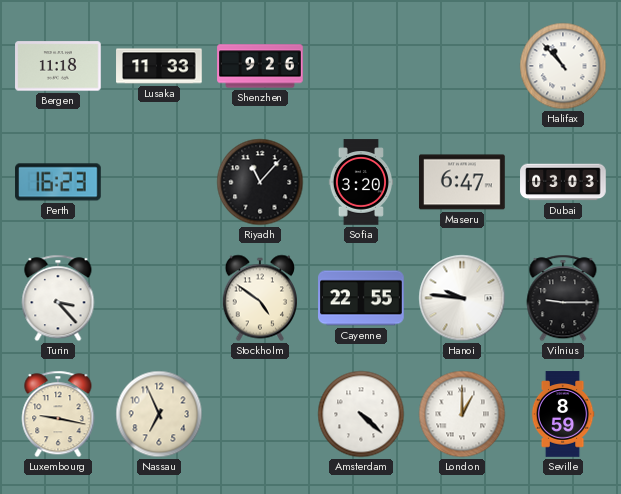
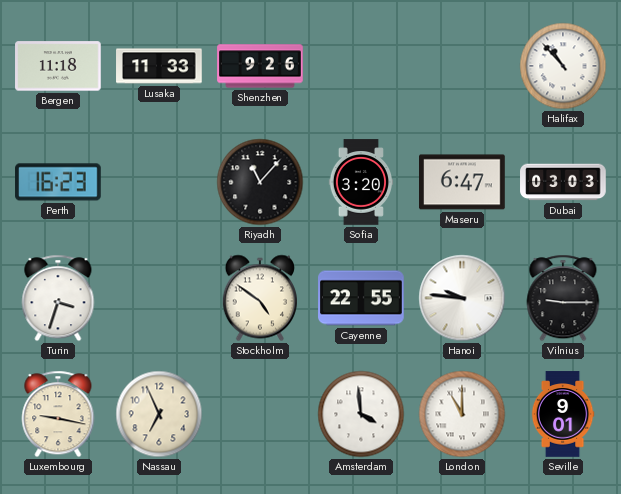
Turin: 3:23 -> 3:33 (58, 298)
Amsterdam: 4:22 -> 3:59 (361, 414)
London: 1:00 -> 11:00 (462, 414)
Seville: 8:59 -> 9:01 (563, 414)
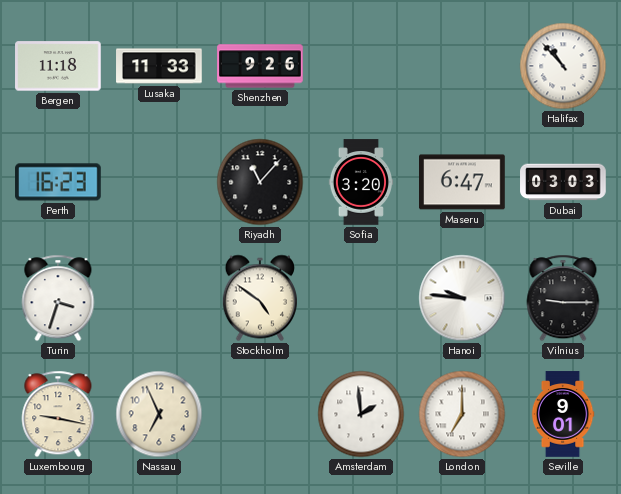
Cayenne: 22:55 -> none (361, 298)
Amsterdam: 3:59 -> 1:59 (361, 414)
London: 11:00 -> 7:00 (462, 414)
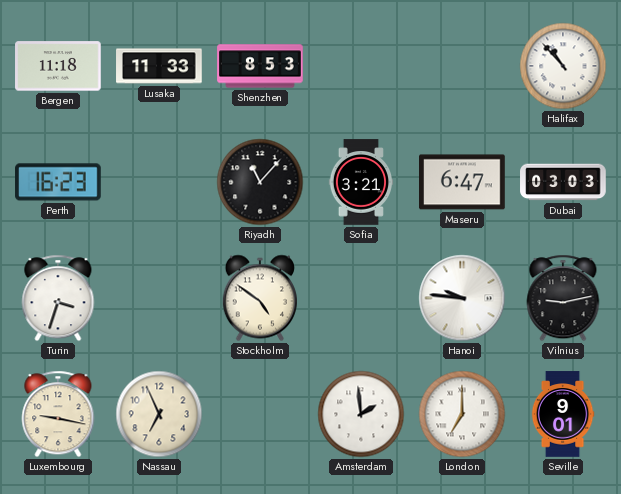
Shenzhen: 9:26 -> 8:53 (260, 66)
Sofia: 3:20 -> 3:21 (360, 182)
Vilnius: 9:15 -> 9:13 (563, 298)
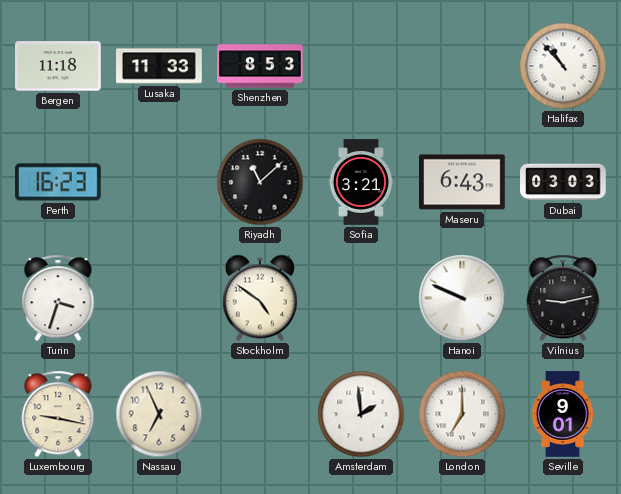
Riyadh: 11:07 -> 11:08 (260, 182)
Maseru: 6:47 -> 6:43 (463, 182)
Hanoi: 9:46 -> 9:49 (462, 298)
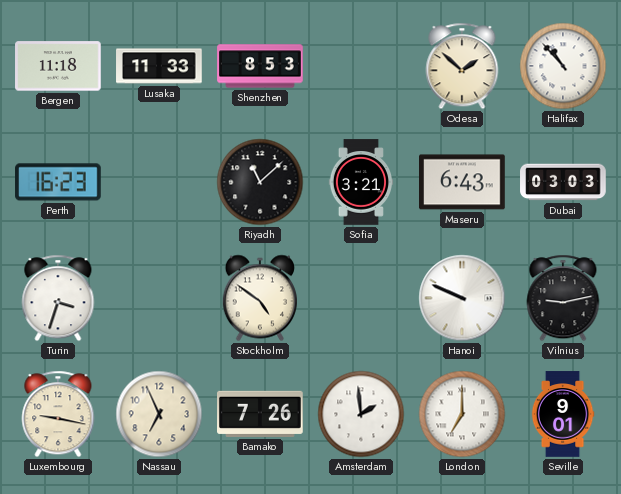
Odesa: none -> 1:52 (462, 66)
Bamako: none -> 7:26 (260, 414)
